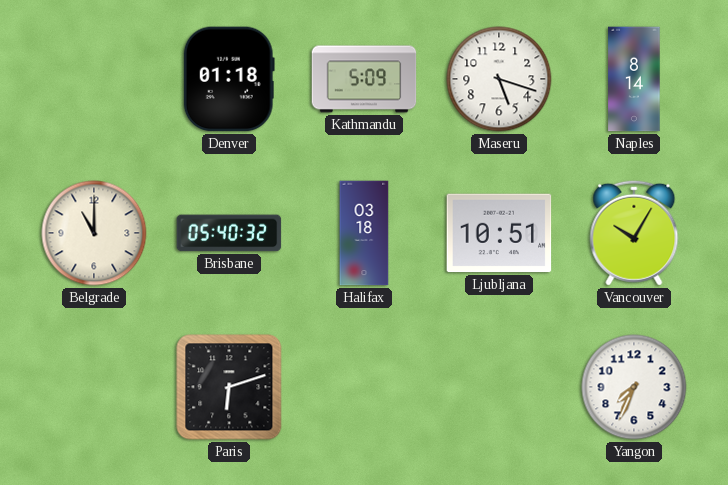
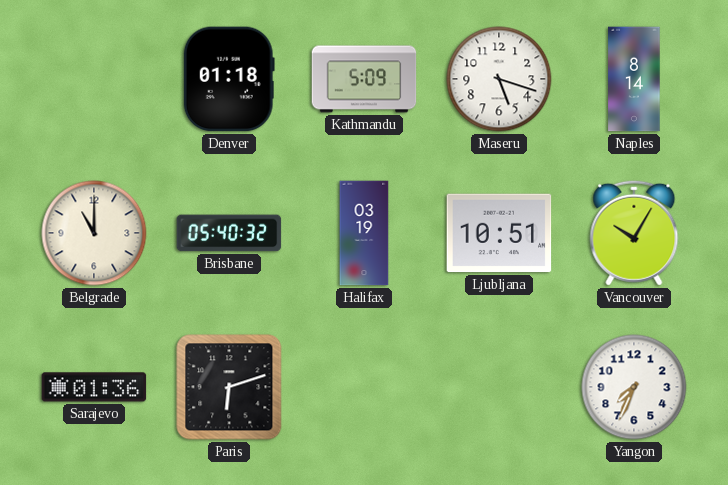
Halifax: 03:18 -> 03:19 (364, 233)
Sarajevo: none -> 01:36 (94, 387)
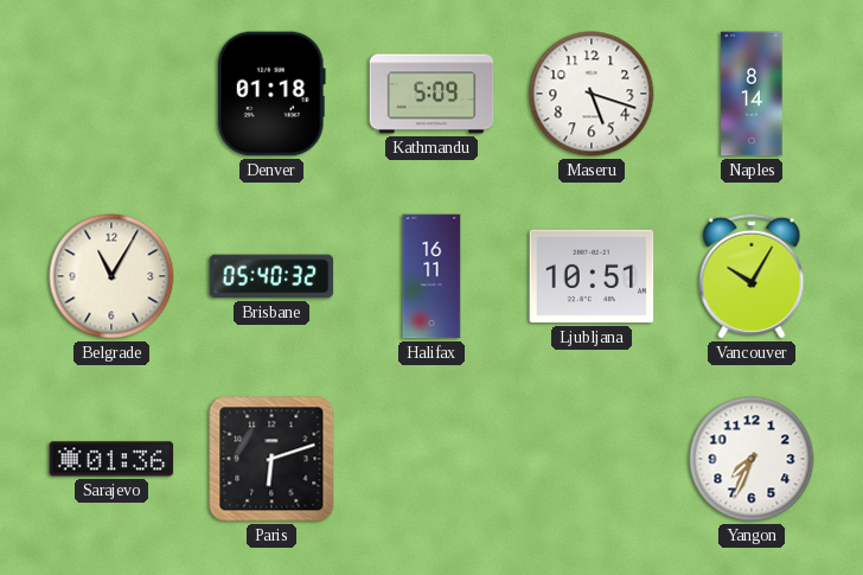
Belgrade: 11:00 -> 11:05 (111, 276)
Halifax: 03:19 -> 16:11 (431, 276)
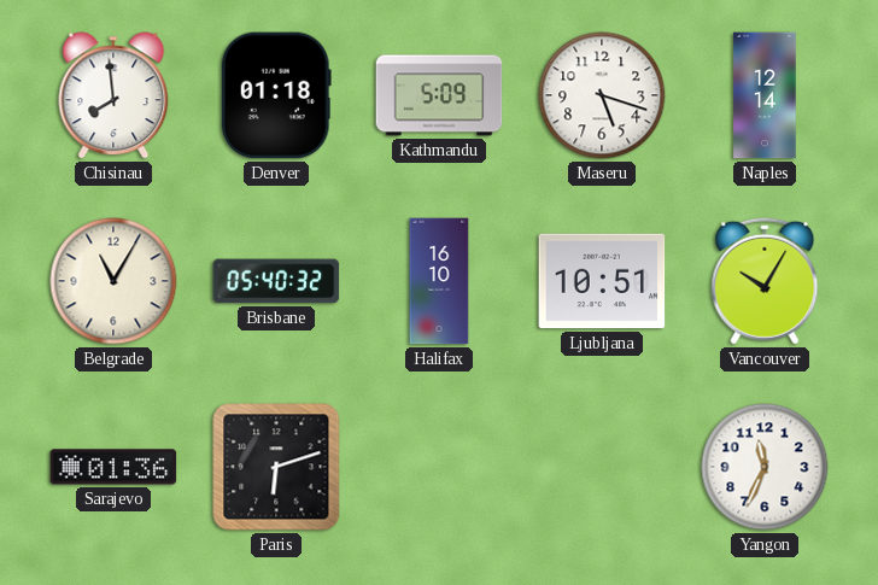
Chisinau: none -> 7:59 (113, 95)
Naples: 8:14 -> 12:14 (765, 95)
Halifax: 16:11 -> 16:10 (439, 281)
Yangon: 7:34 -> 11:34 (765, 467)
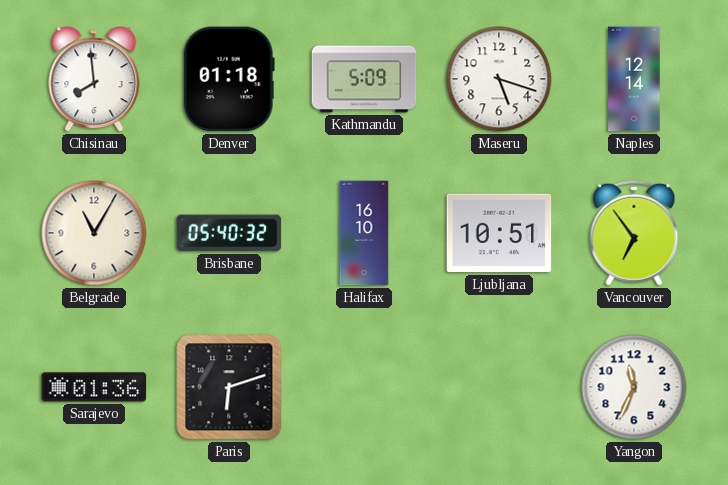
Vancouver: 10:05 -> 6:54 (634, 233)
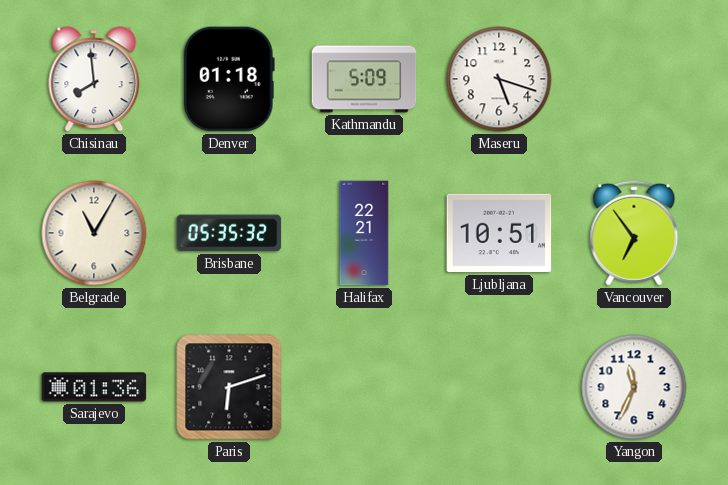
Naples: 12:14 -> none (634, 79)
Brisbane: 05:40 -> 05:35 (229, 233)
Halifax: 16:10 -> 22:21 (364, 233)
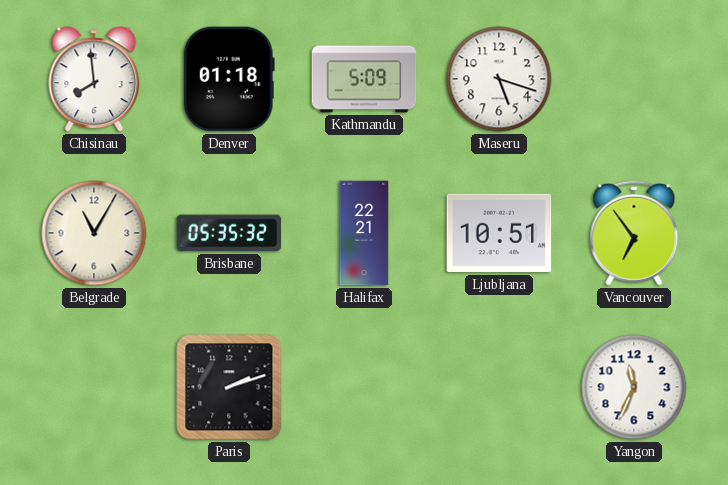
Sarajevo: 01:36 -> none (94, 387)
Paris: 6:12 -> 2:12 (229, 387)
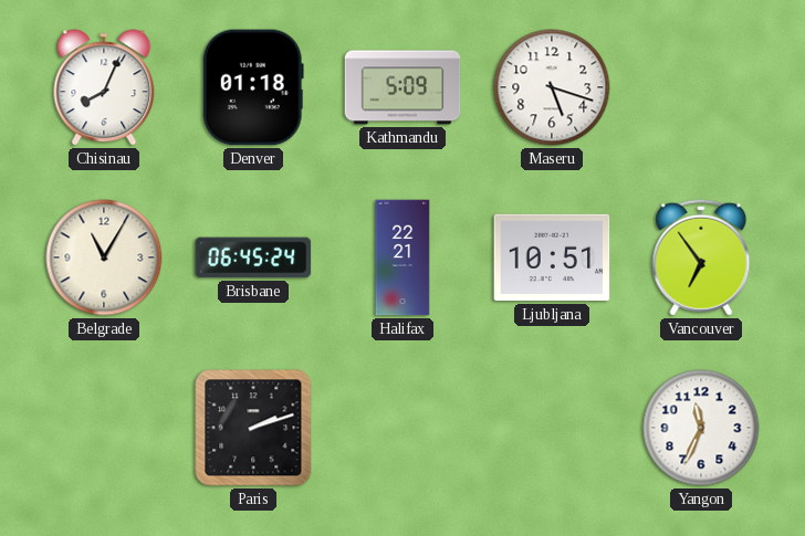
Chisinau: 7:59 -> 8:04 (104, 87)
Brisbane: 05:35 -> 06:45 (253, 258)
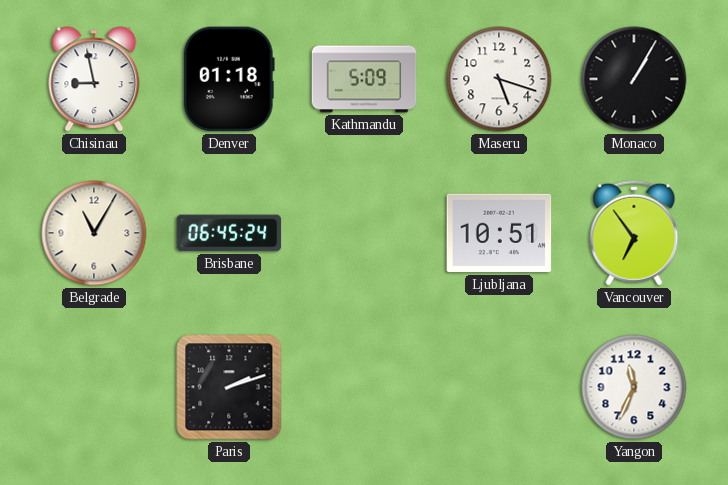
Chisinau: 8:04 -> 8:58 (94, 79)
Monaco: none -> 1:05 (634, 79)
Halifax: 22:21 -> none (402, 258)
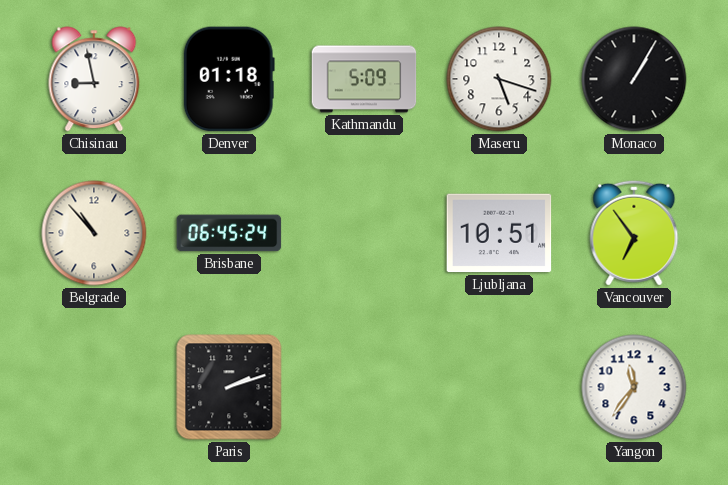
Belgrade: 11:05 -> 10:53 (94, 233)
Yangon: 11:34 -> 11:36 (634, 387)
